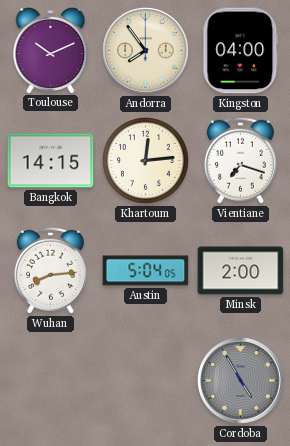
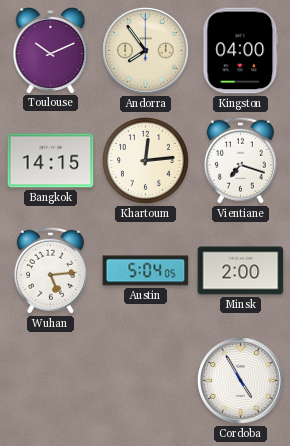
Wuhan: 8:14 -> 5:14 (50, 270)
Cordoba dial: grey -> white (241, 381)
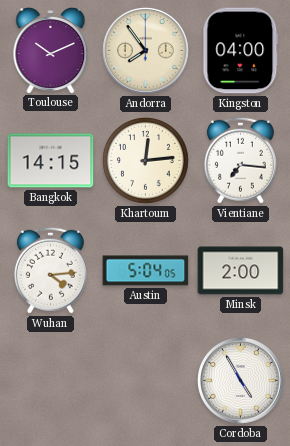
Vientiane: 7:18 -> 7:16 (240, 160)
Wuhan: 5:14 -> 4:14 (50, 270)
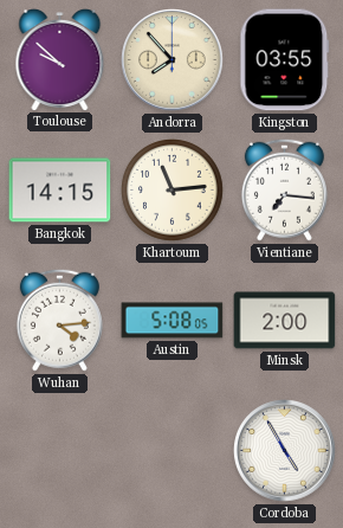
Toulouse: 10:11 -> 9:52 (60, 60)
Andorra: 7:54 -> 7:53 (173, 60)
Kingston: 04:00 -> 03:55 (285, 60)
Khartoum: 12:14 -> 11:14 (173, 191)
Austin: 5:04 -> 5:08 (173, 321)
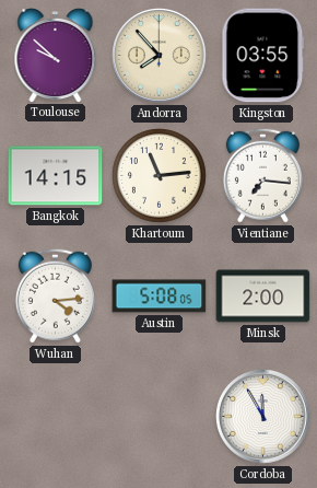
Cordoba: 4:55 -> 11:55 (263, 417)
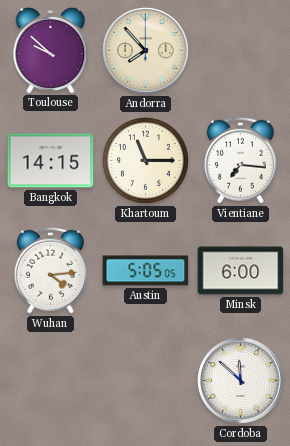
Kingston: 03:55 -> none (263, 56)
Khartoum: 11:14 -> 11:15 (146, 161)
Austin: 5:08 -> 5:05 (146, 271)
Minsk: 2:00 -> 6:00 (241, 271)
Cordoba: 11:55 -> 11:52 (241, 381)
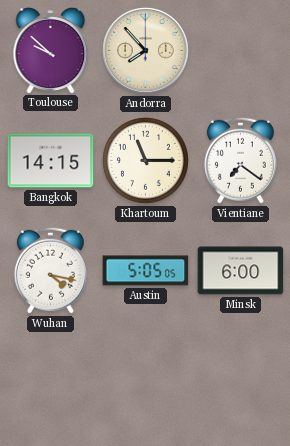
Vientiane: 7:16 -> 7:21 (240, 160)
Wuhan: 4:14 -> 4:17 (50, 270)
Cordoba: 11:52 -> none (241, 381)
